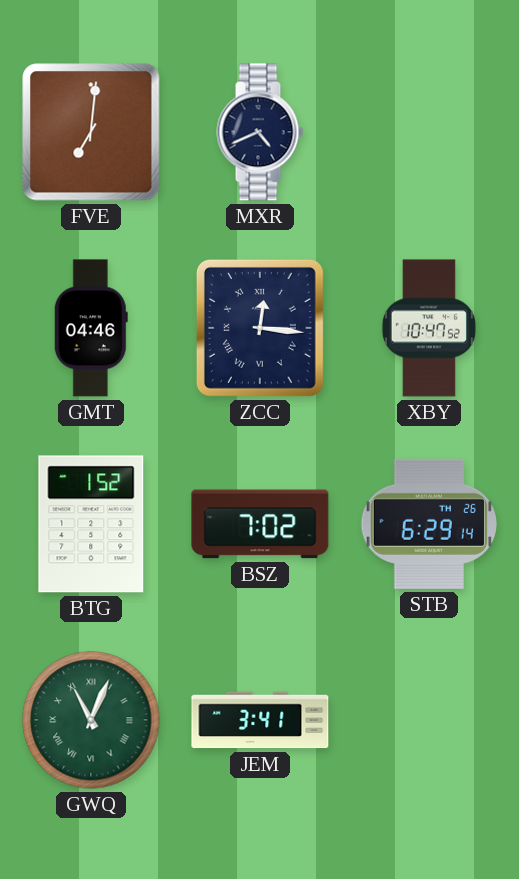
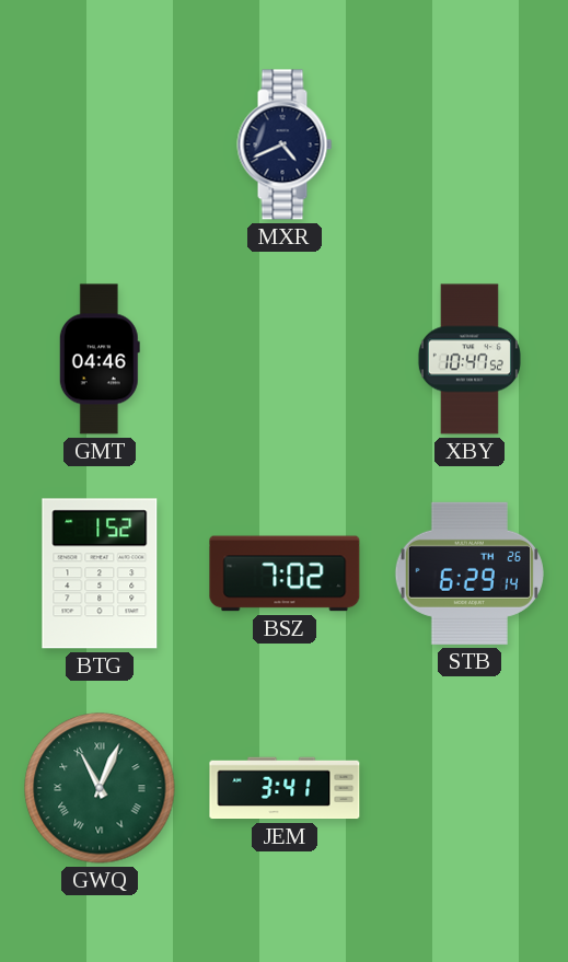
FVE: 7:01 -> none (91, 132)
ZCC: 12:16 -> none (260, 328)
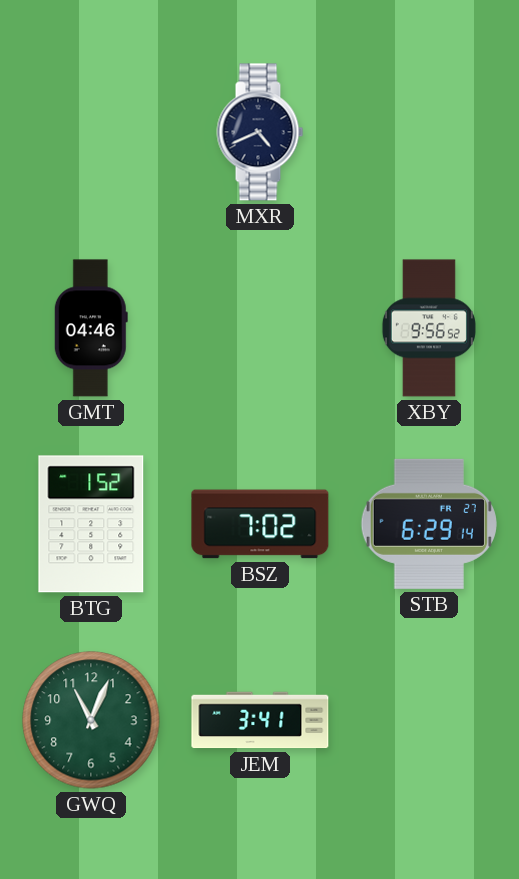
XBY: 10:47 -> 9:56 (429, 328)
STB date: TH 26 -> FR 27 (429, 524)
GWQ numerals: Roman -> Arabic (91, 720)
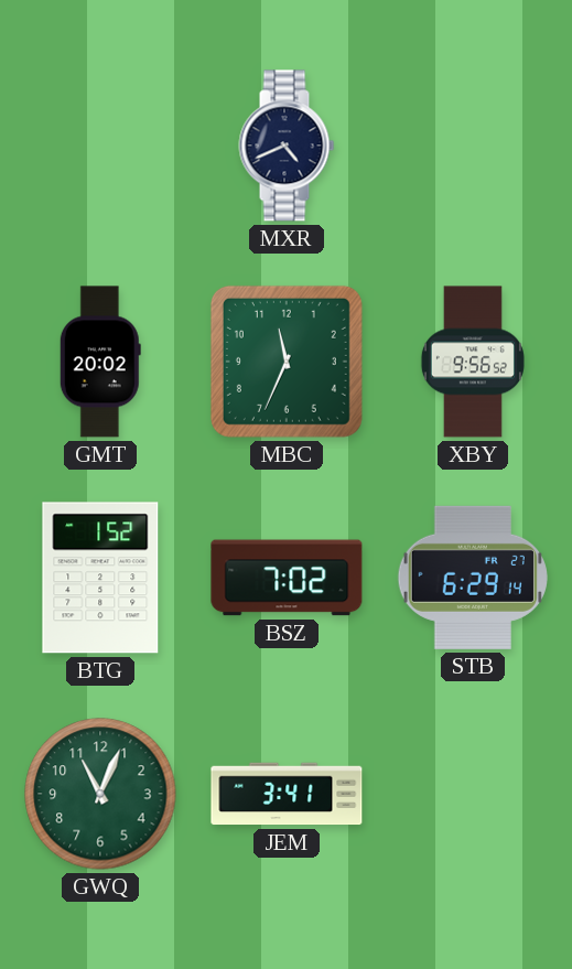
GMT: 04:46 -> 20:02 (100, 362)
MBC: none -> 11:34 (287, 362)
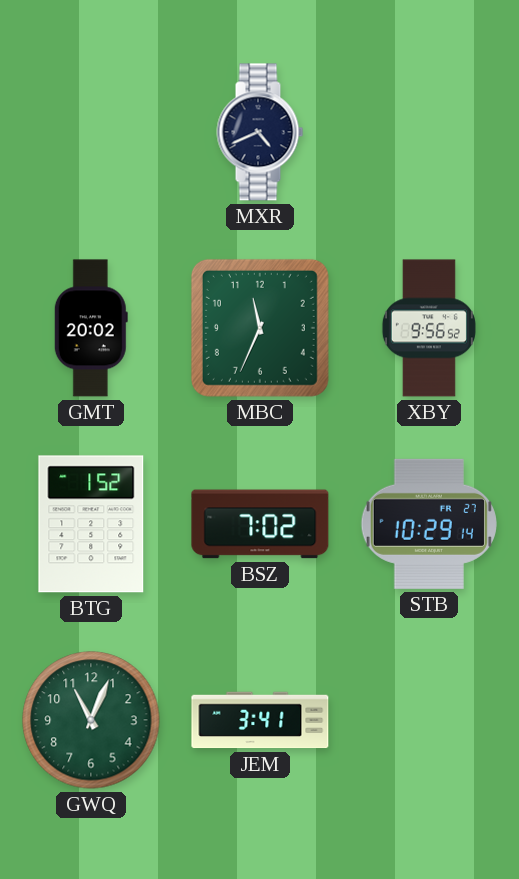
STB: 6:29 -> 10:29 (429, 524)
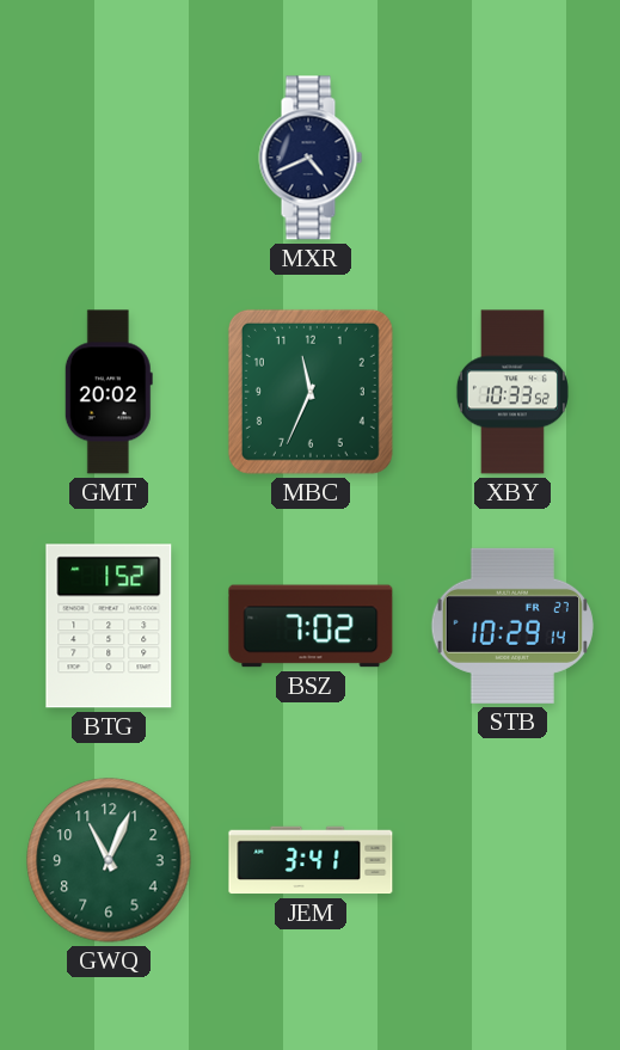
XBY: 9:56 -> 10:33 (512, 392)
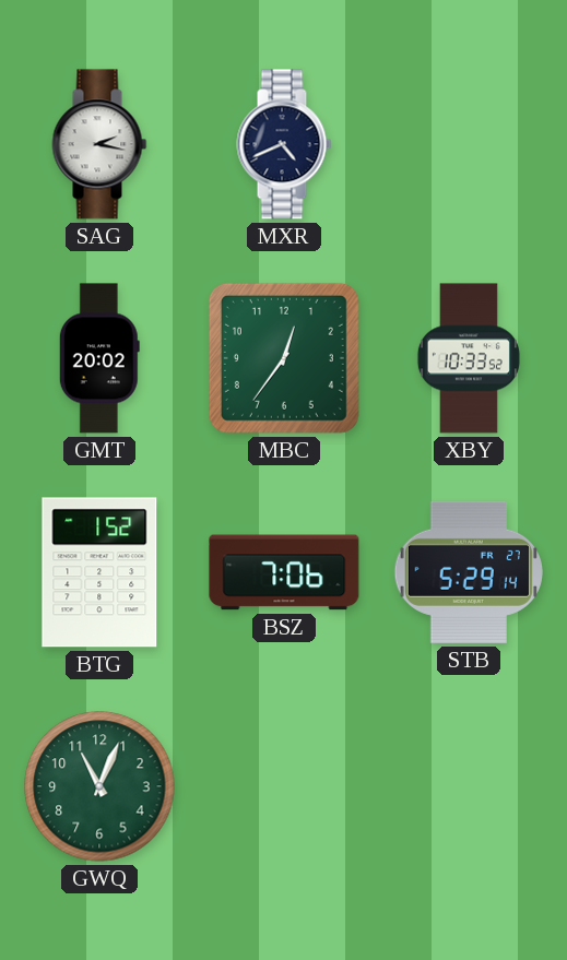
SAG: none -> 2:17 (99, 144)
MBC: 11:34 -> 12:36 (284, 358)
BSZ: 7:02 -> 7:06 (284, 572)
STB: 10:29 -> 5:29 (469, 572)
JEM: 3:41 -> none (311, 860)
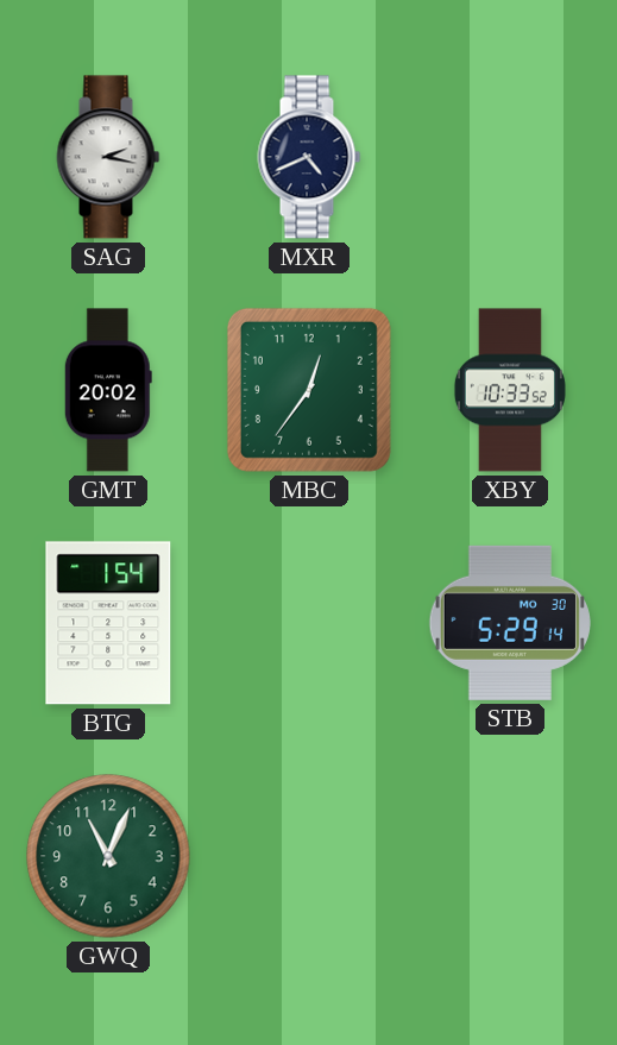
BTG: 1:52 -> 1:54 (108, 623)
BSZ: 7:06 -> none (284, 572)
STB date: FR 27 -> MO 30 (510, 623)
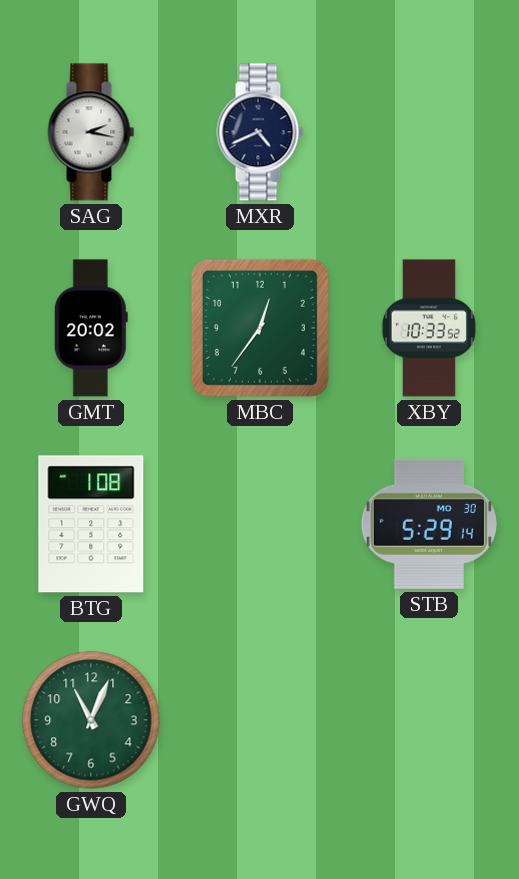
BTG: 1:54 -> 1:08 (91, 524)
